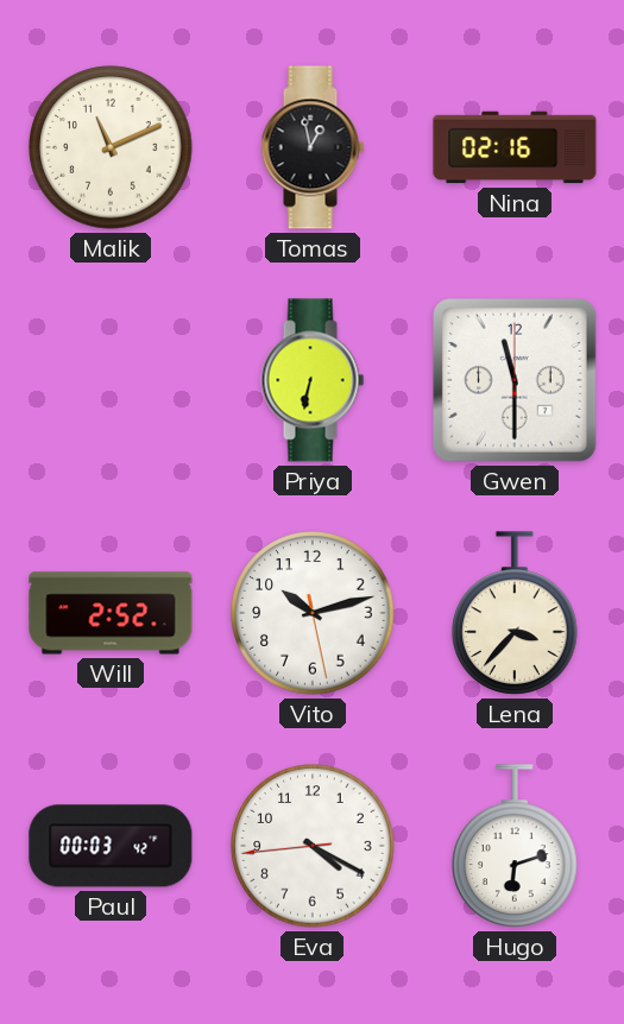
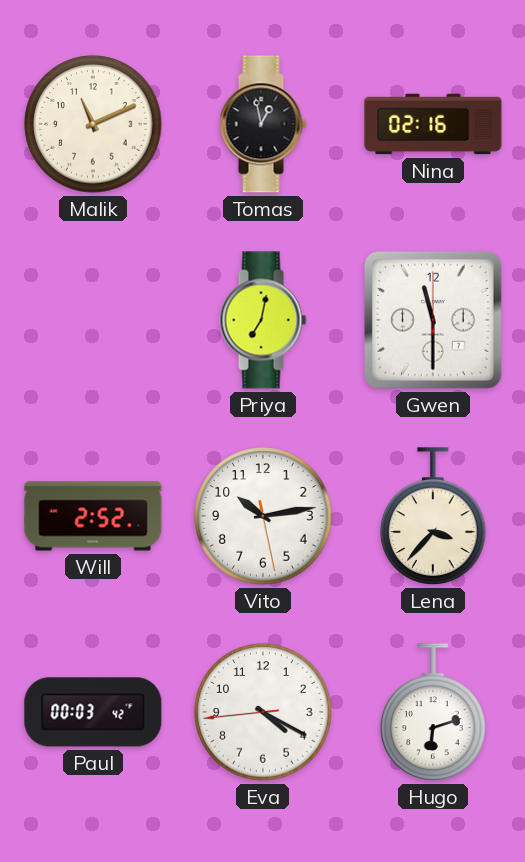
Priya: 6:32 -> 7:02 (263, 320)
Vito: 10:12 -> 10:13 (263, 516)
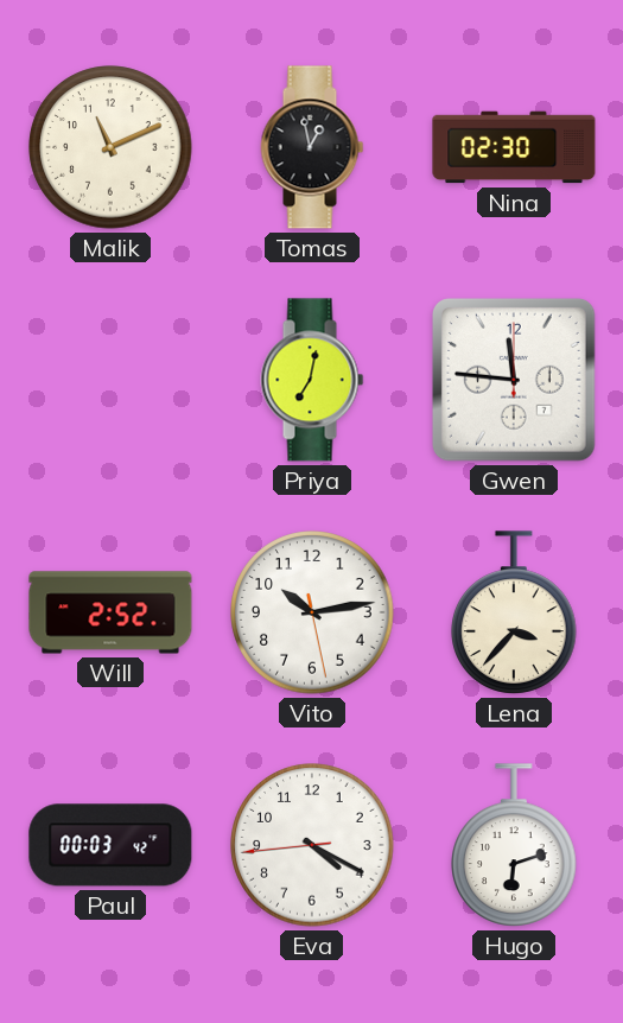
Nina: 02:16 -> 02:30 (514, 147)
Gwen: 11:30 -> 11:46 (514, 380)
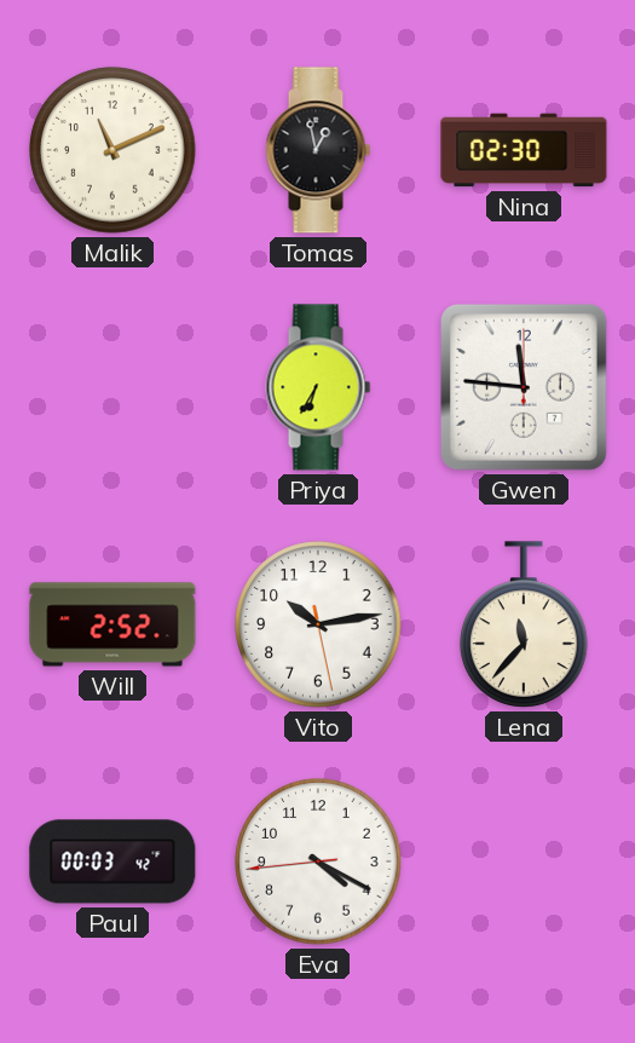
Priya: 7:02 -> 6:35 (318, 387)
Lena: 3:37 -> 11:37 (524, 624)
Hugo: 6:12 -> none (514, 845)
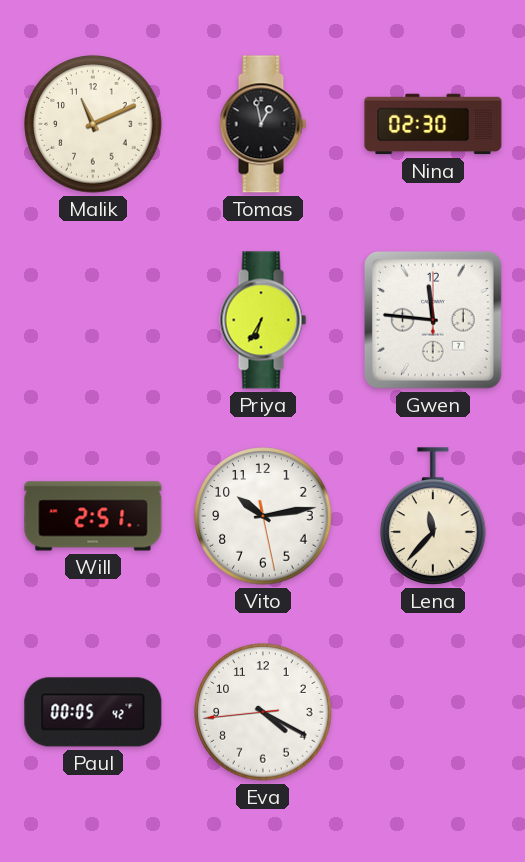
Will: 2:52 -> 2:51 (93, 516)
Paul: 00:03 -> 00:05 (93, 712)
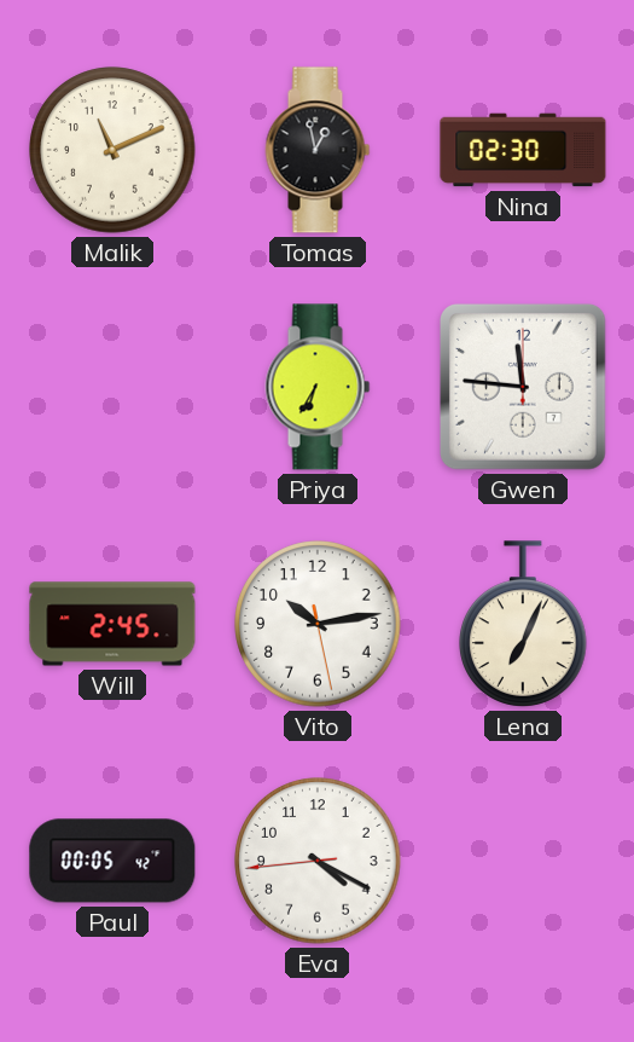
Will: 2:51 -> 2:45 (112, 624)
Lena: 11:37 -> 7:04 (523, 624)
